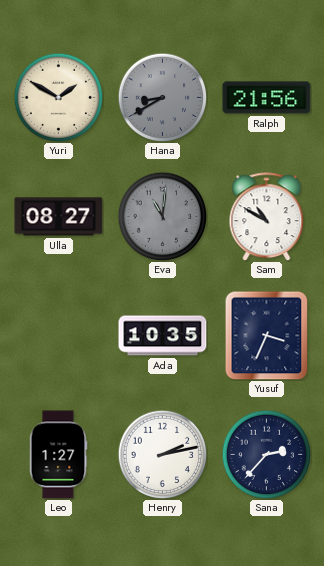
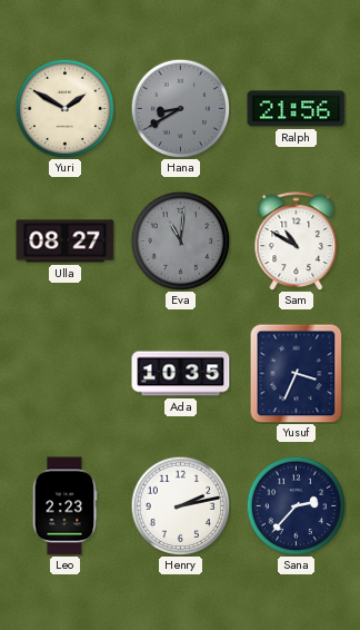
Leo: 1:27 -> 2:23 (64, 506)
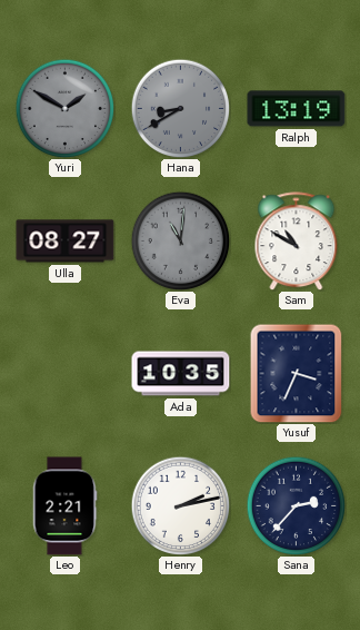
Yuri dial: cream -> grey (64, 108)
Ralph: 21:56 -> 13:19 (297, 109)
Leo: 2:23 -> 2:21 (64, 506)
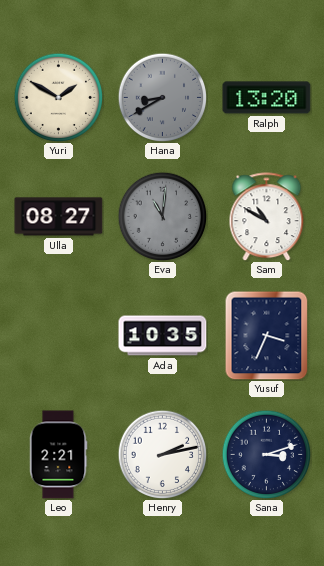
Yuri dial: grey -> cream (58, 97)
Ralph: 13:19 -> 13:20 (267, 98)
Sana: 2:37 -> 3:12 (266, 454)
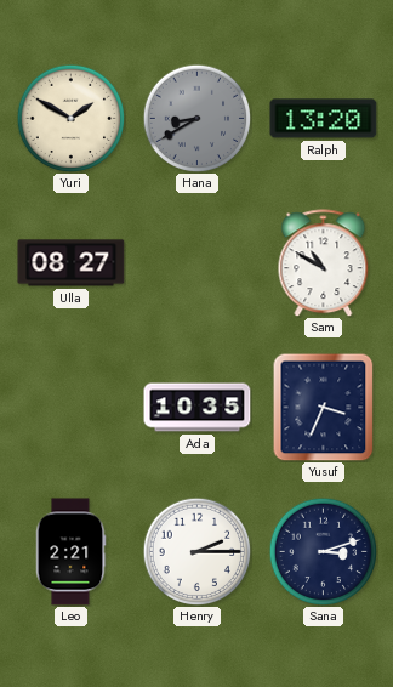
Eva: 11:01 -> none (162, 216)
Henry: 2:13 -> 2:15 (196, 551)
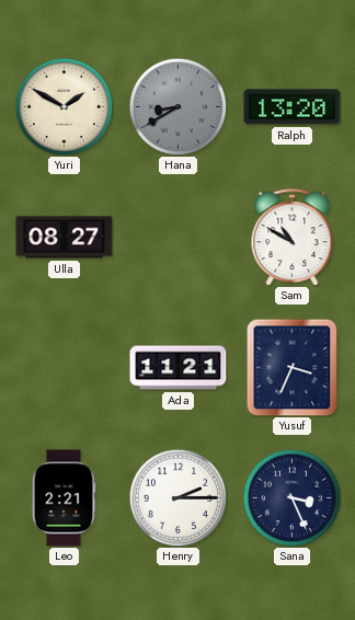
Ada: 10:35 -> 11:21 (179, 368)
Sana: 3:12 -> 3:26 (291, 497)
